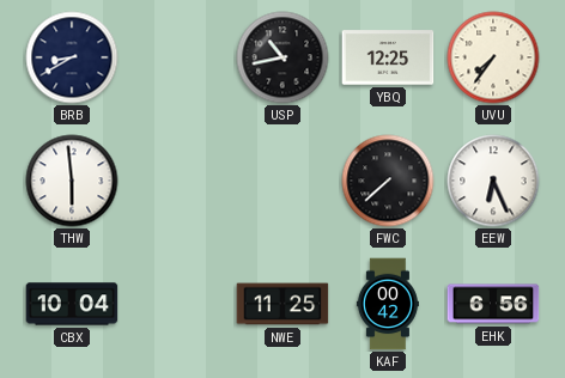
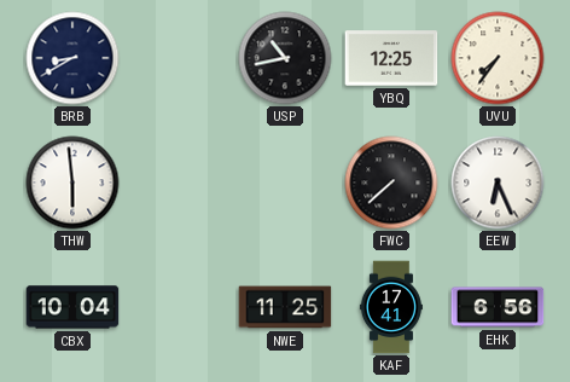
KAF: 00:42 -> 17:41 (391, 307)
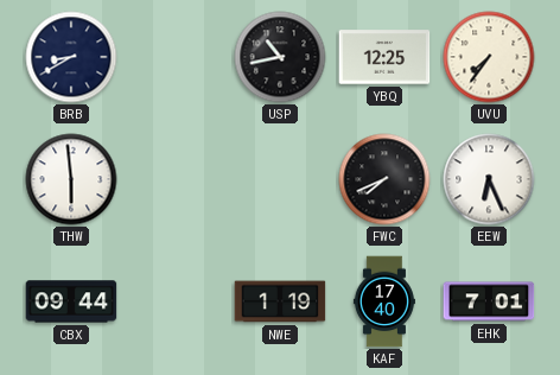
FWC: 7:38 -> 7:41 (384, 179)
CBX: 10:04 -> 09:44 (71, 301)
NWE: 11:25 -> 1:19 (280, 301)
KAF: 17:41 -> 17:40 (384, 301)
EHK: 6:56 -> 7:01 (489, 301)
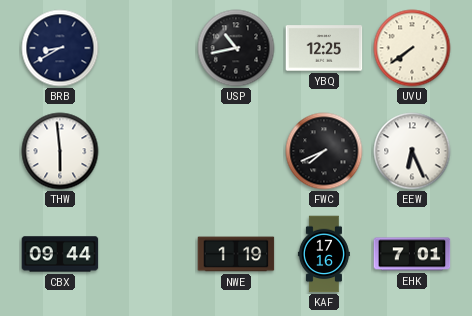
UVU: 7:36 -> 7:39 (412, 48)
KAF: 17:40 -> 17:16 (324, 254)
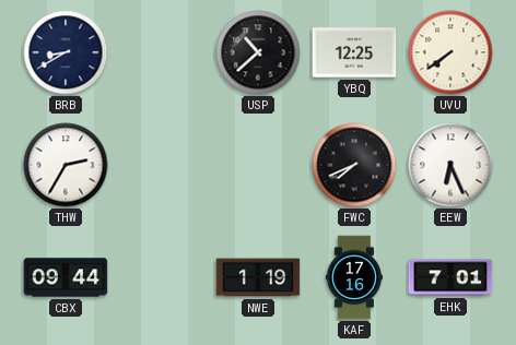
USP: 10:43 -> 10:38 (258, 52)
THW: 5:59 -> 2:35 (66, 165)
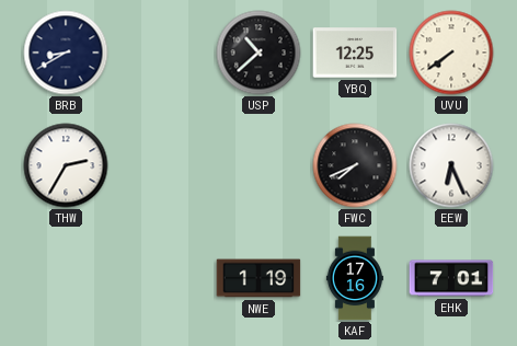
CBX: 09:44 -> none (66, 277)
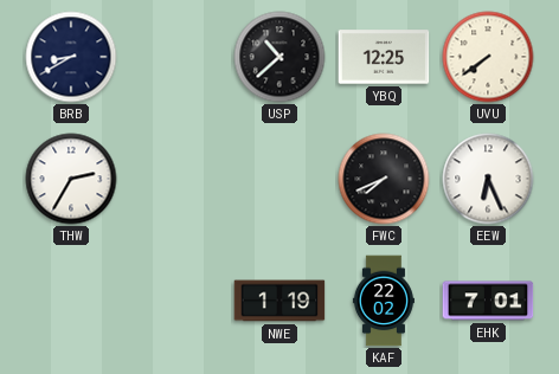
KAF: 17:16 -> 22:02 (384, 301)
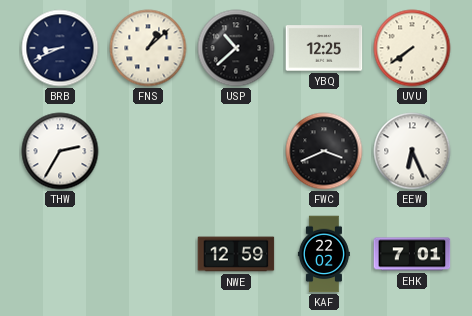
BRB: 8:40 -> 8:41 (60, 48)
FNS: none -> 1:08 (148, 48)
FWC: 7:41 -> 3:41 (324, 151)
NWE: 1:19 -> 12:59 (236, 254)
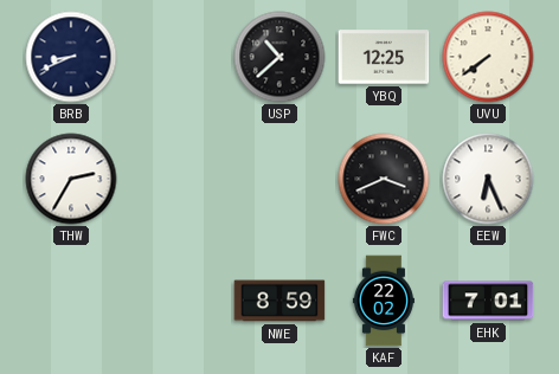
FNS: 1:08 -> none (148, 48)
NWE: 12:59 -> 8:59 (279, 301)
